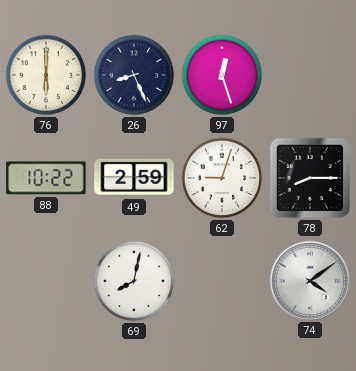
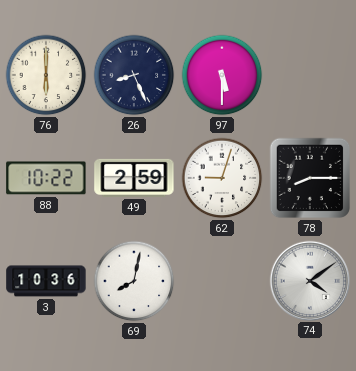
97: 12:27 -> 5:30 (222, 75)
3: none -> 10:36 (46, 281)
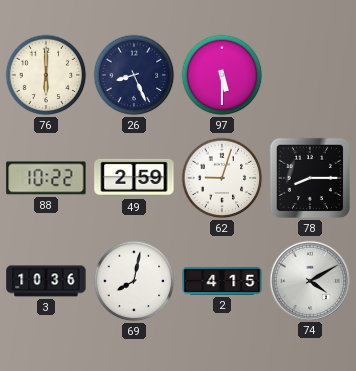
2: none -> 4:15 (222, 281)
74: 4:09 -> 4:10 (309, 280)
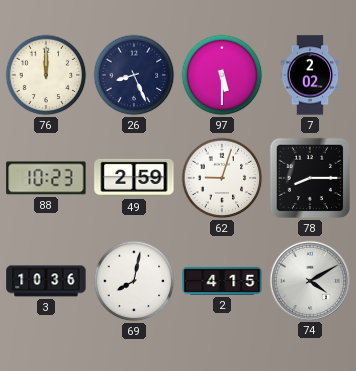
76: 6:00 -> 12:00 (46, 75)
7: none -> 2:02 (310, 75)
88: 10:22 -> 10:23 (46, 178)
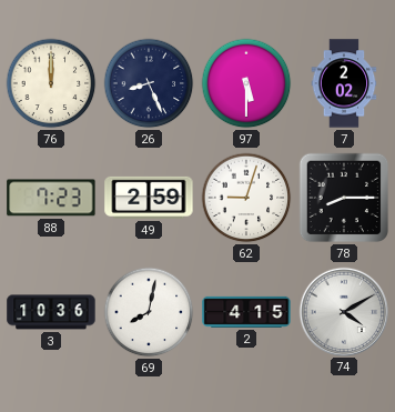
88: 10:23 -> 7:23 (51, 198)
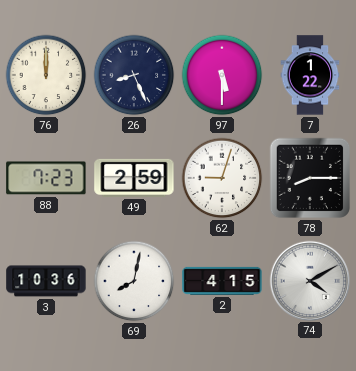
7: 2:02 -> 1:22 (310, 75)
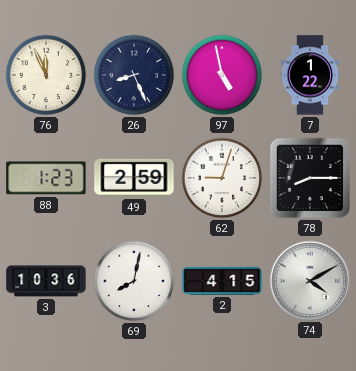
76: 12:00 -> 11:56 (46, 75)
97: 5:30 -> 4:58 (222, 75)
88: 7:23 -> 1:23 (46, 178)
